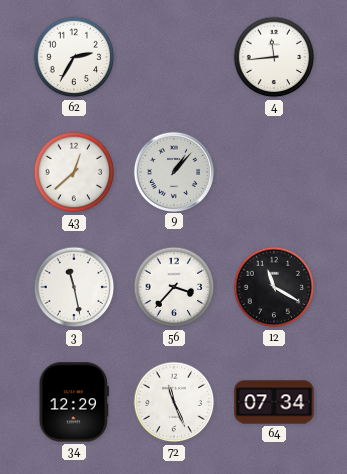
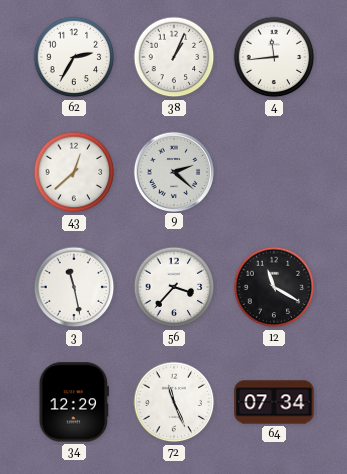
38: none -> 1:04 (174, 57)
9: 1:07 -> 2:22 (173, 171)
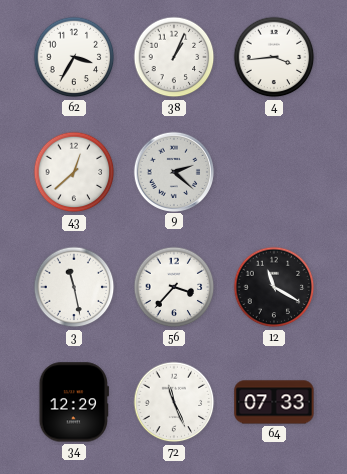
62: 2:35 -> 3:35 (74, 57)
4: 11:44 -> 3:44 (274, 57)
64: 07:34 -> 07:33 (274, 402)
